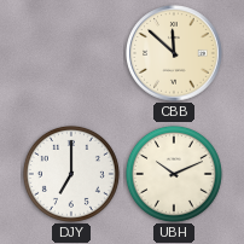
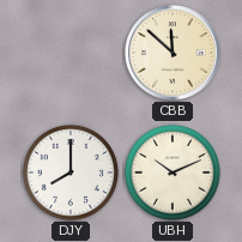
DJY: 7:00 -> 8:00 (71, 173)
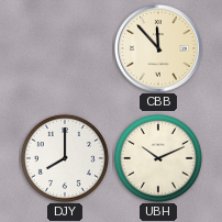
CBB: 11:52 -> 11:53 (158, 48)
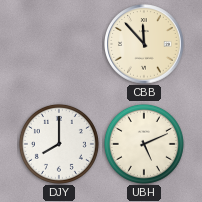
UBH: 10:11 -> 5:11 (144, 144)
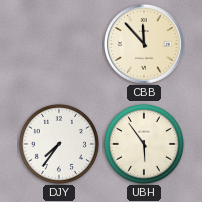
DJY: 8:00 -> 7:36 (59, 144)
UBH: 5:11 -> 5:54 (144, 144)
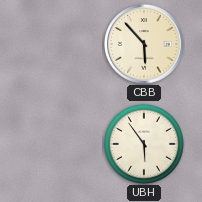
CBB: 11:53 -> 5:53 (144, 44)
DJY: 7:36 -> none (59, 144)
